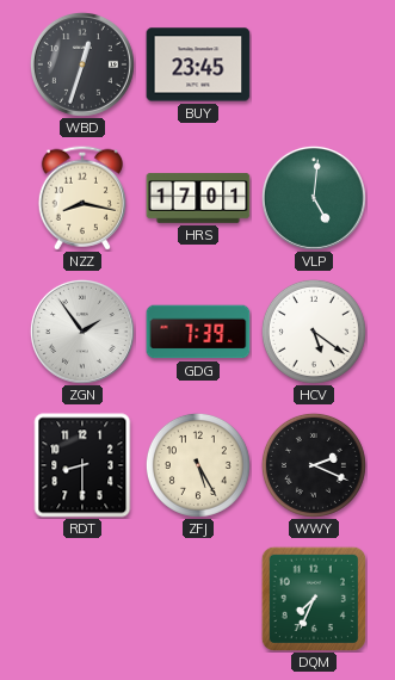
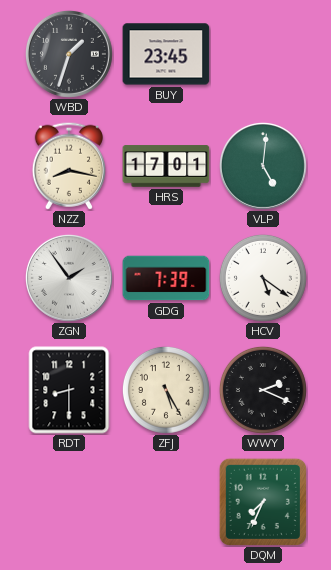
WBD: 12:33 -> 1:33 (69, 54)
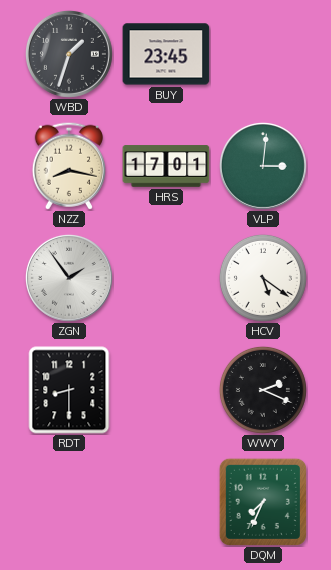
VLP: 5:01 -> 3:01 (263, 166)
GDG: 7:39 -> none (166, 278)
ZFJ: 5:25 -> none (166, 390)
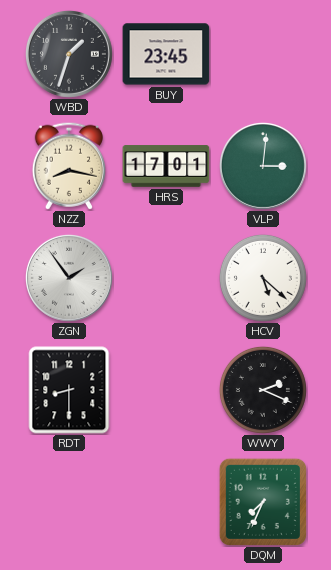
HCV: 5:21 -> 5:22 (263, 278)
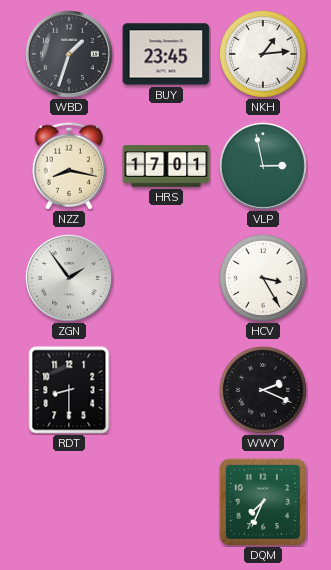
NKH: none -> 1:14 (263, 54)
VLP: 3:01 -> 2:58 (263, 166)
HCV: 5:22 -> 3:25 (263, 278)
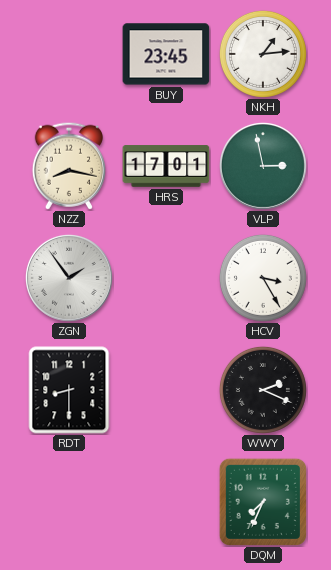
WBD: 1:33 -> none (69, 54)
